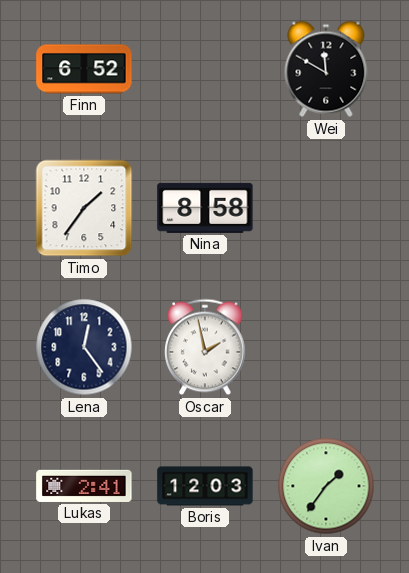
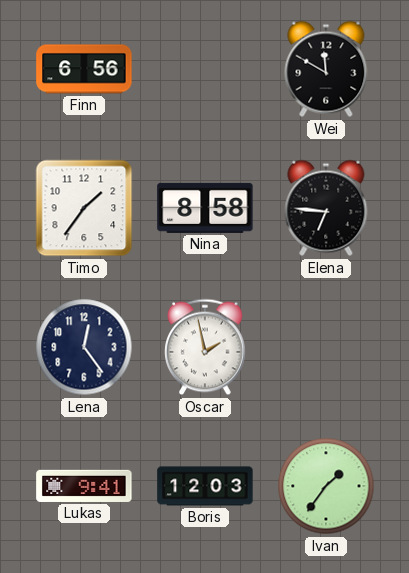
Finn: 6:52 -> 6:56 (84, 69)
Elena: none -> 6:46 (326, 208)
Lukas: 2:41 -> 9:41 (84, 486)
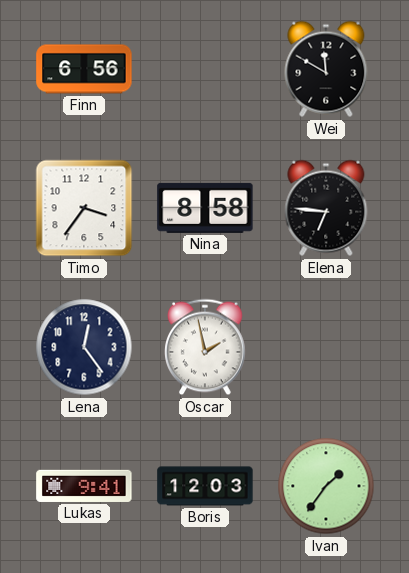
Timo: 1:36 -> 3:36 (84, 208)
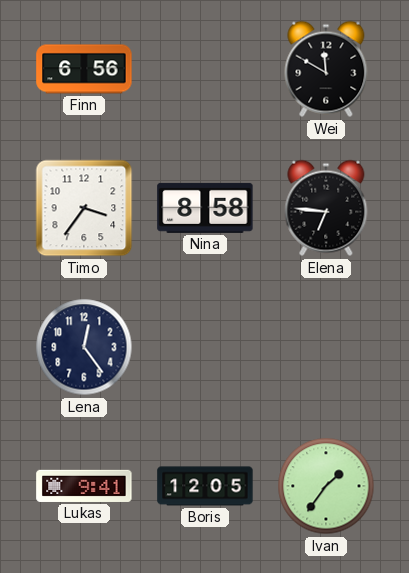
Oscar: 1:58 -> none (205, 347)
Boris: 12:03 -> 12:05 (205, 486)
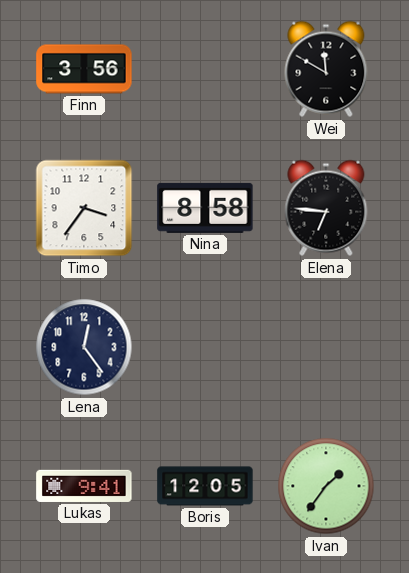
Finn: 6:56 -> 3:56 (84, 69)
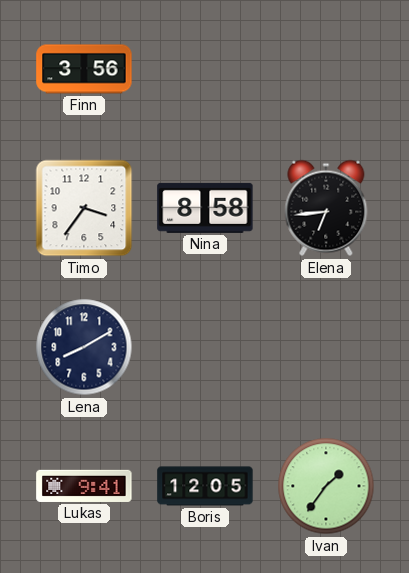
Wei: 11:50 -> none (326, 69)
Elena: 6:46 -> 6:44 (326, 208)
Lena: 12:24 -> 8:10 (84, 347)
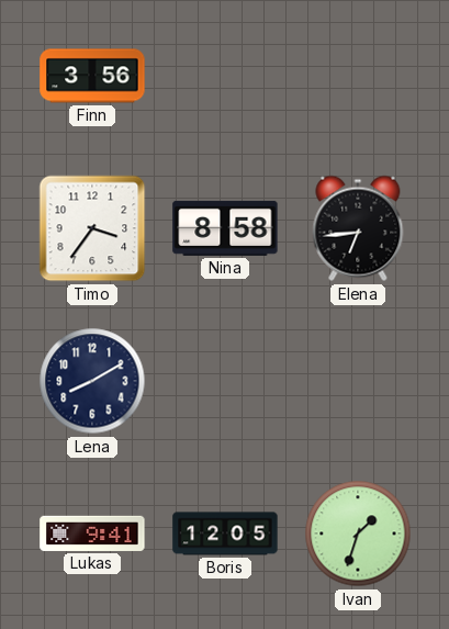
Ivan: 1:36 -> 1:33 (358, 533)
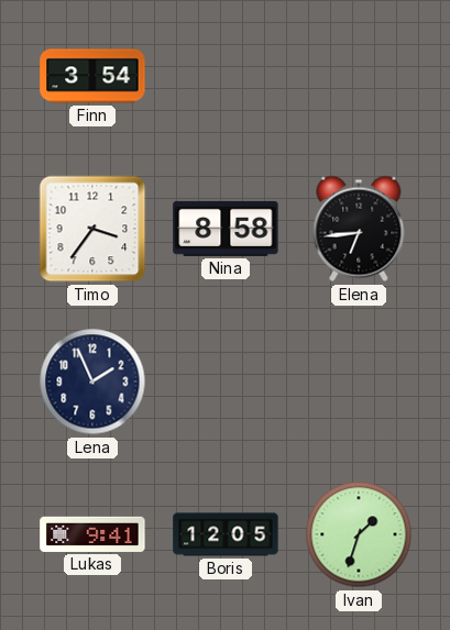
Finn: 3:56 -> 3:54 (92, 76)
Lena: 8:10 -> 1:56 (92, 382)
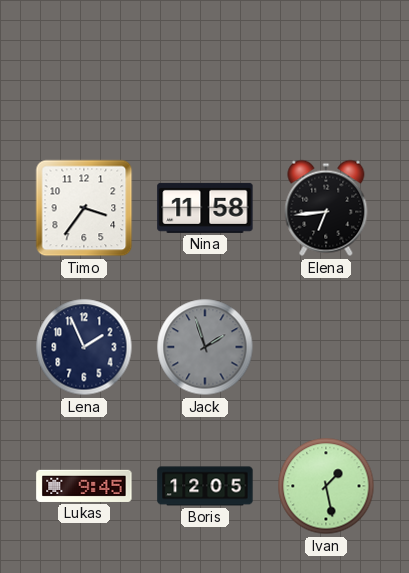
Finn: 3:54 -> none (92, 76)
Nina: 8:58 -> 11:58 (205, 208)
Jack: none -> 1:57 (205, 347)
Lukas: 9:41 -> 9:45 (84, 486)
Ivan: 1:33 -> 1:28 (326, 486)
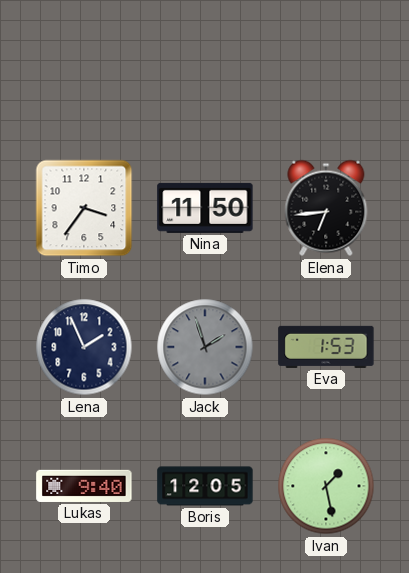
Nina: 11:58 -> 11:50 (205, 208)
Eva: none -> 1:53 (326, 347)
Lukas: 9:45 -> 9:40 (84, 486)
